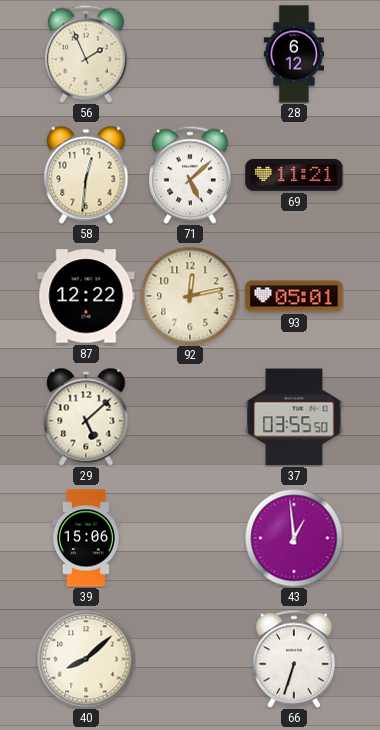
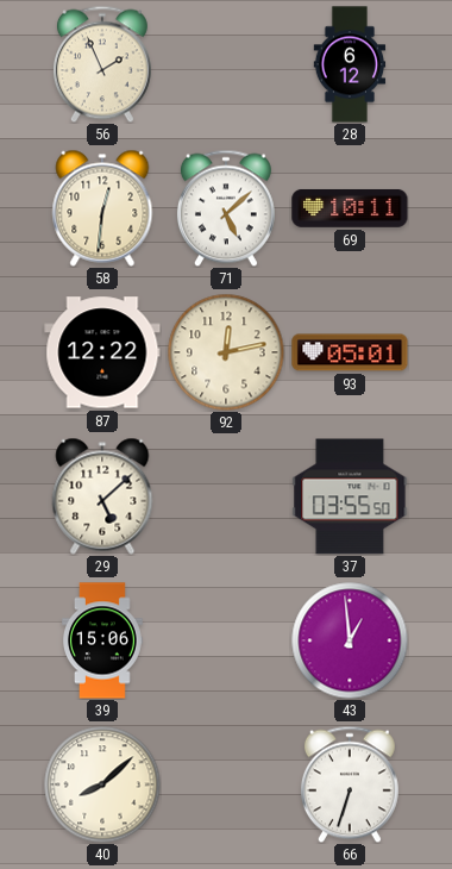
69: 11:21 -> 10:11 (350, 208)
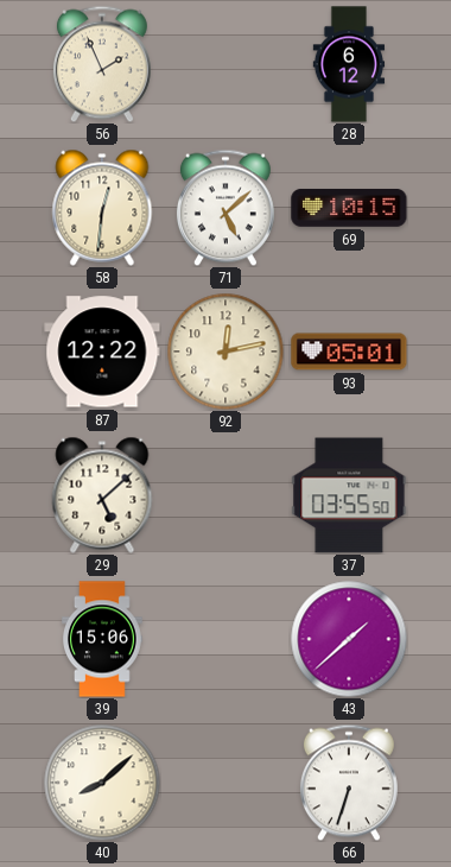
69: 10:11 -> 10:15 (349, 208)
43: 12:59 -> 1:38 (349, 639)
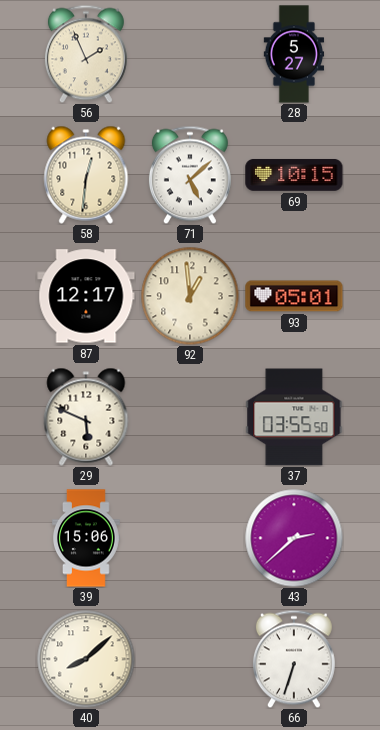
28: 6:12 -> 5:27 (294, 54)
87: 12:22 -> 12:17 (86, 296)
92: 12:13 -> 12:59 (190, 296)
29: 5:08 -> 5:49 (86, 417)
43: 1:38 -> 2:38 (294, 538)
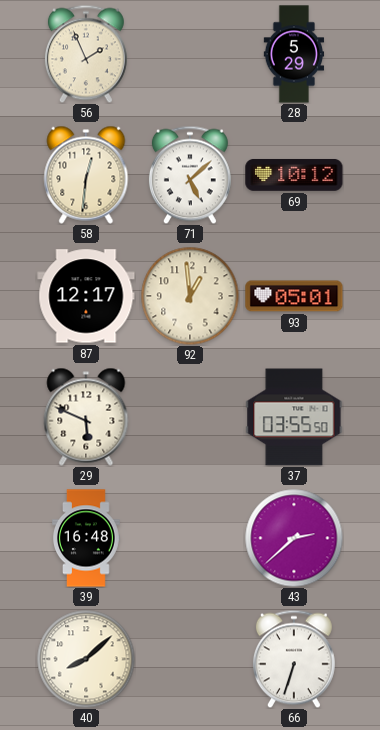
28: 5:27 -> 5:29 (294, 54)
69: 10:15 -> 10:12 (294, 175)
39: 15:06 -> 16:48 (87, 538)
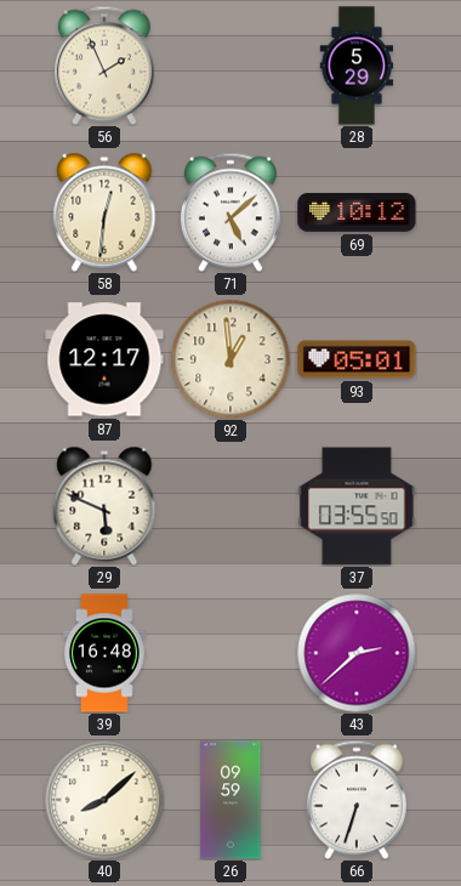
26: none -> 09:59 (231, 800)
